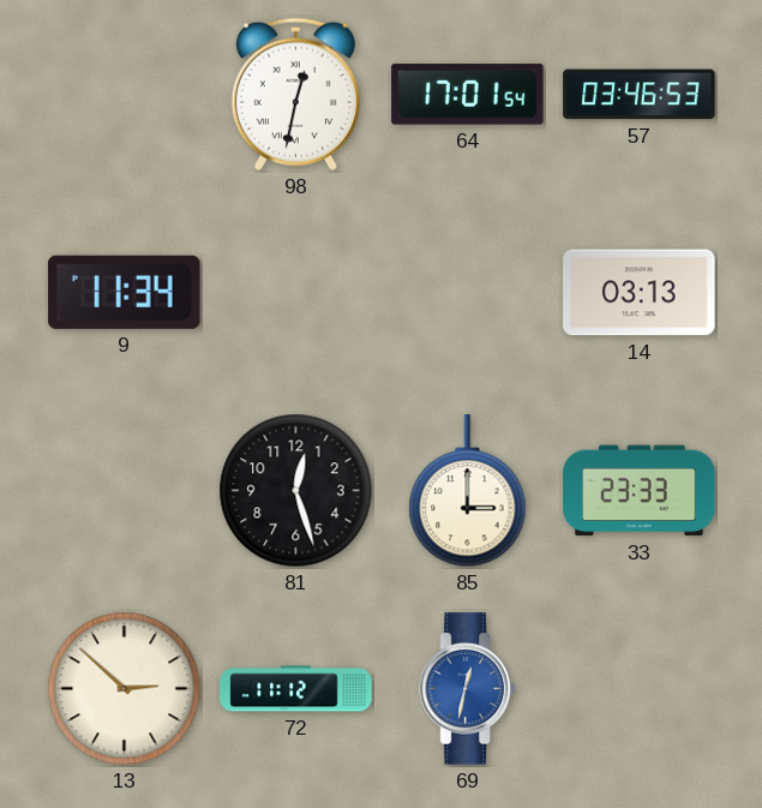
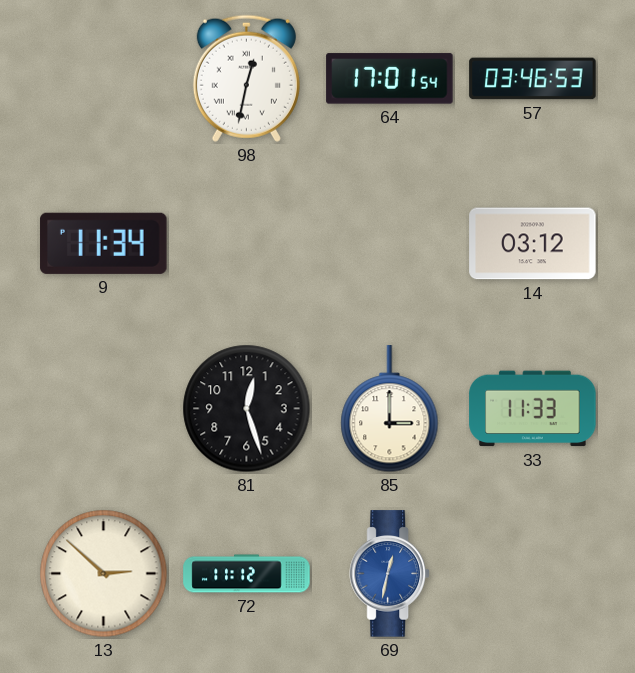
14: 03:13 -> 03:12 (533, 244)
33: 23:33 -> 11:33 (533, 409)
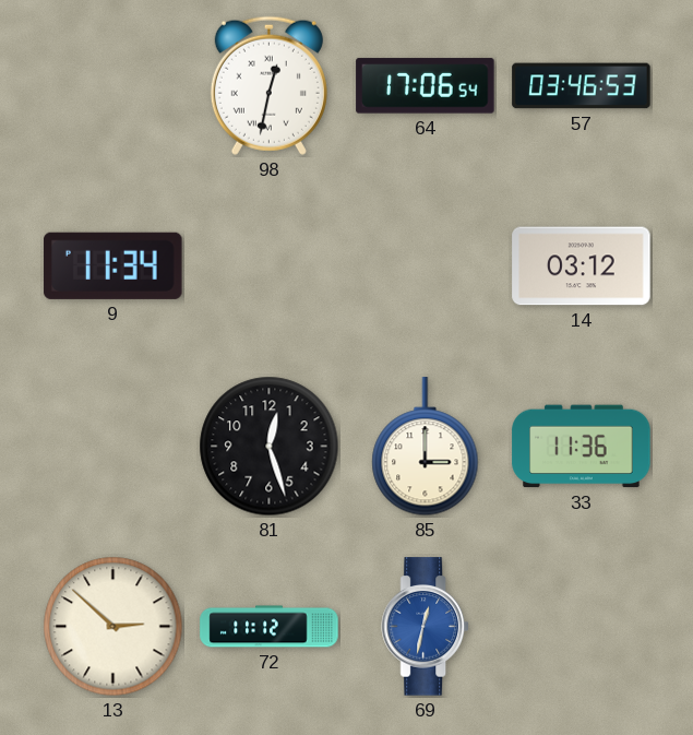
64: 17:01 -> 17:06 (426, 86)
33: 11:33 -> 11:36 (582, 447)
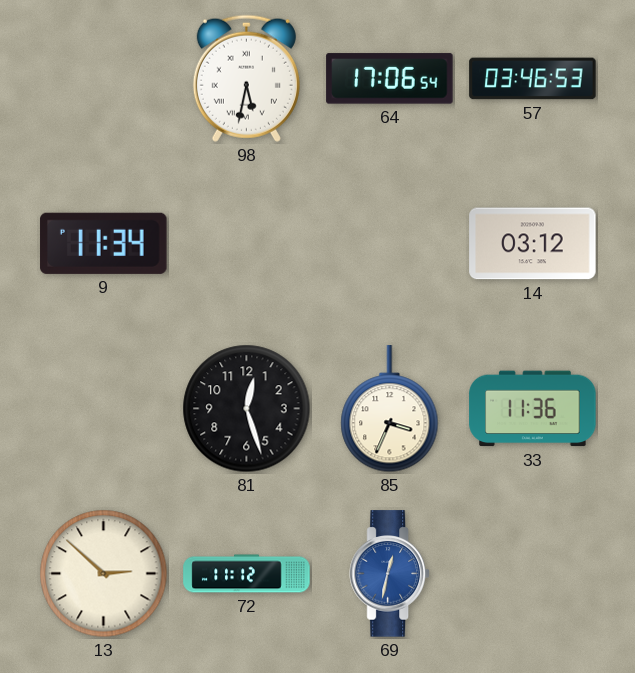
98: 12:32 -> 5:32 (246, 78)
85: 3:00 -> 3:34 (390, 409)
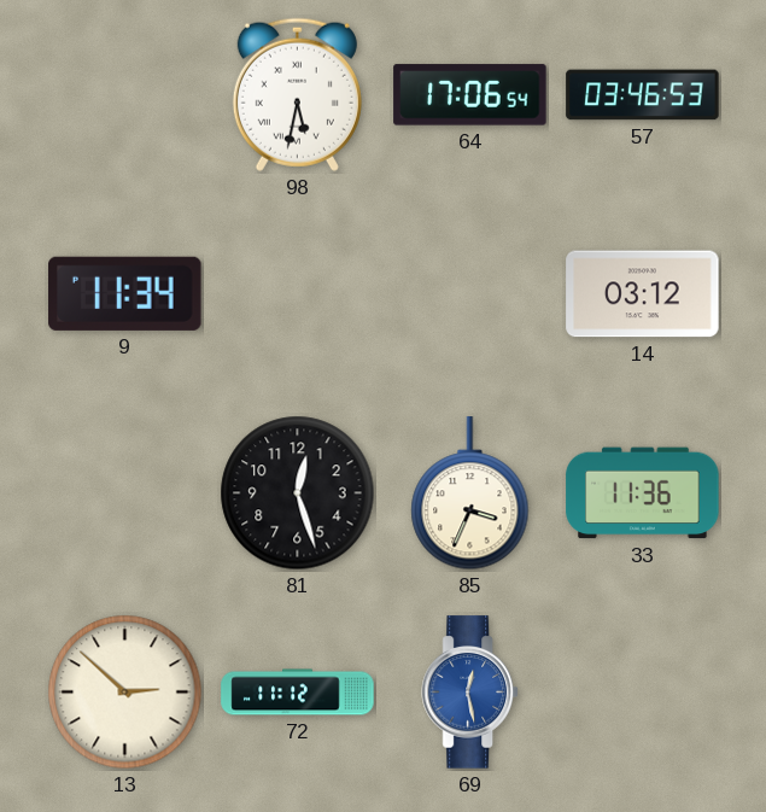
69: 12:32 -> 12:28 (469, 693)
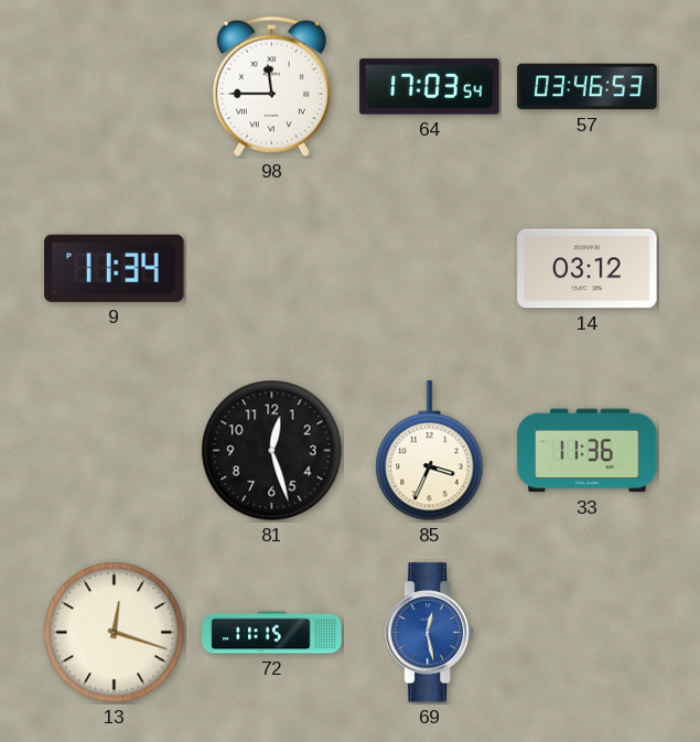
98: 5:32 -> 11:45 (271, 86)
64: 17:06 -> 17:03 (430, 87)
13: 2:52 -> 12:18 (115, 633)
72: 11:12 -> 11:15 (272, 633)
